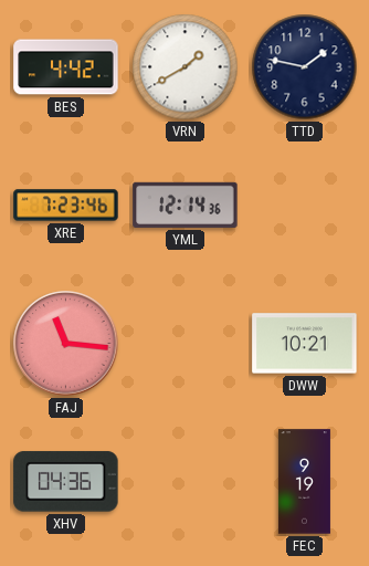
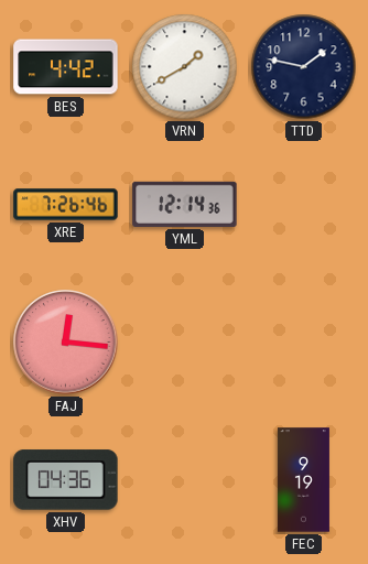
XRE: 7:23 -> 7:26 (66, 205)
FAJ: 11:16 -> 12:16 (66, 343)
DWW: 10:21 -> none (305, 344)
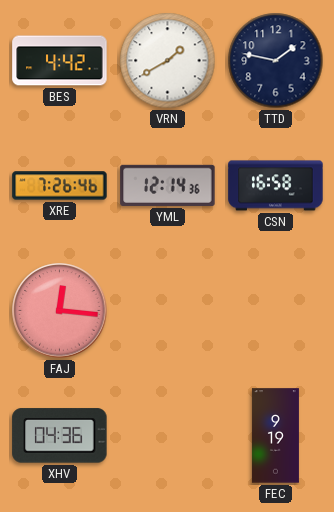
CSN: none -> 16:58 (276, 186)
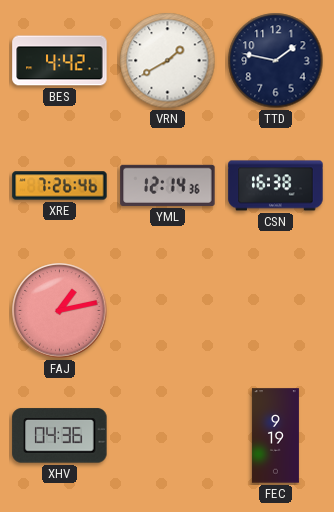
CSN: 16:58 -> 16:38 (276, 186)
FAJ: 12:16 -> 1:13 (60, 311)
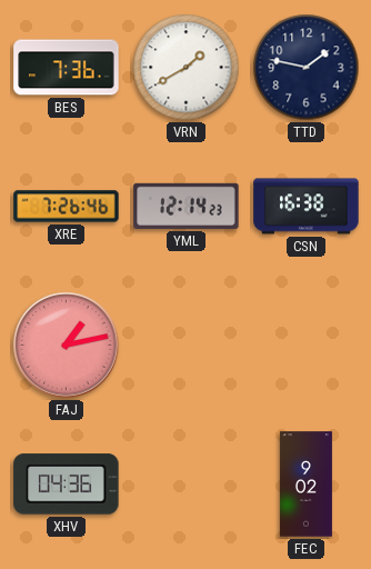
BES: 4:42 -> 7:36 (67, 68)
YML: 12:14:36 -> 12:14:23 (187, 206)
FEC: 9:19 -> 9:02 (305, 485)
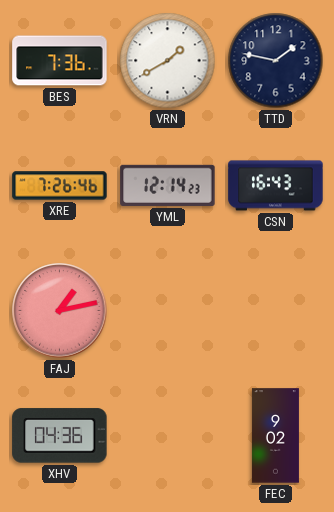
CSN: 16:38 -> 16:43 (276, 186)
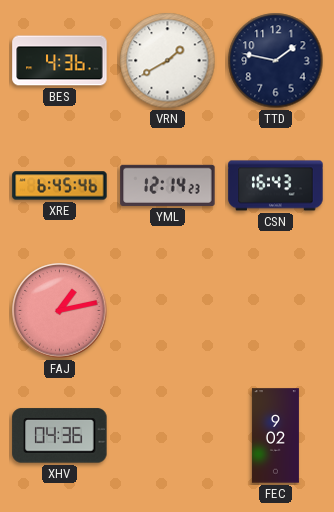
BES: 7:36 -> 4:36 (60, 61)
XRE: 7:26 -> 6:45 (60, 186)
